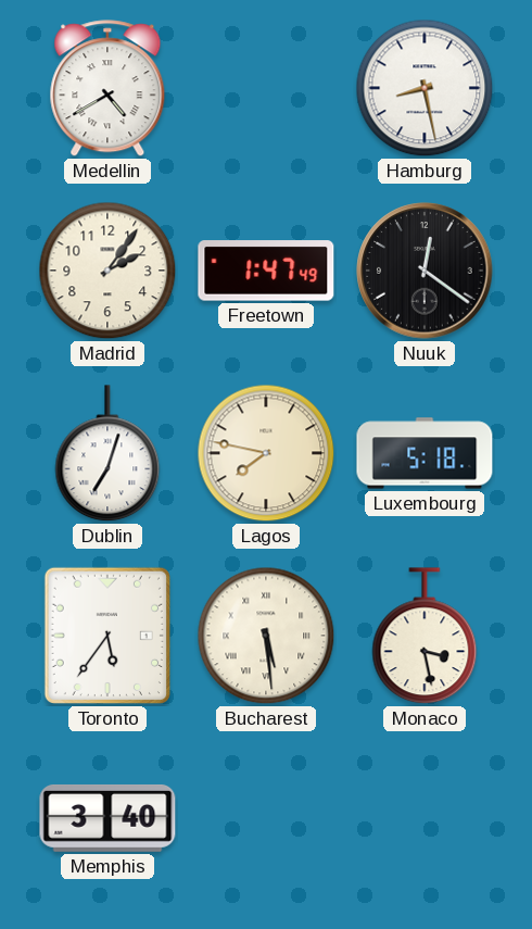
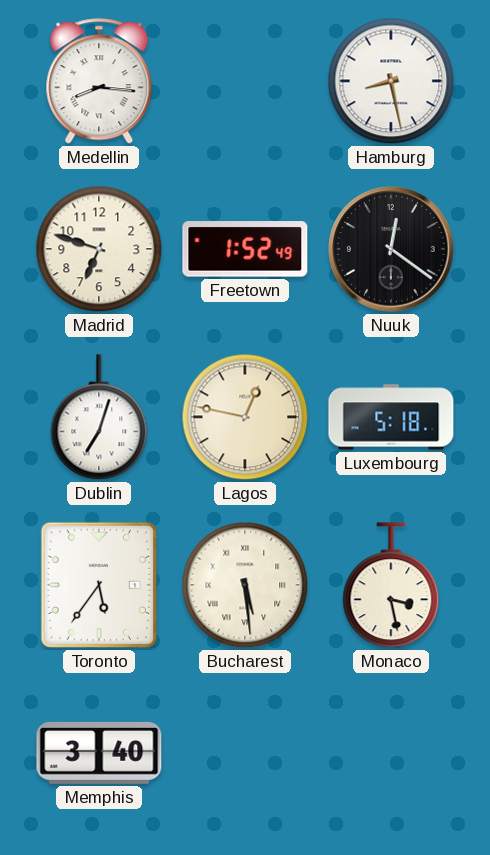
Medellin: 4:40 -> 8:16 (99, 82)
Madrid: 2:06 -> 6:48 (99, 249)
Freetown: 1:47 -> 1:52 (245, 249)
Lagos: 7:47 -> 12:47 (245, 417)
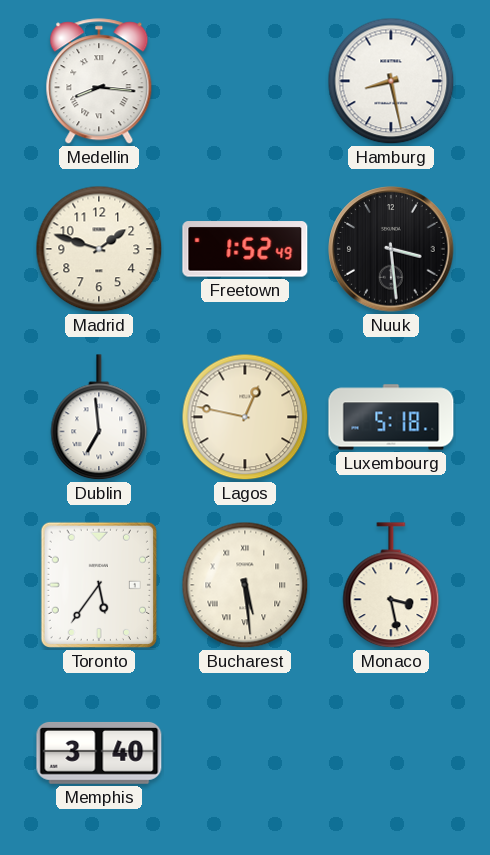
Madrid: 6:48 -> 1:48 (99, 249)
Nuuk: 12:21 -> 3:29 (391, 249)
Dublin: 7:03 -> 6:59 (99, 418)
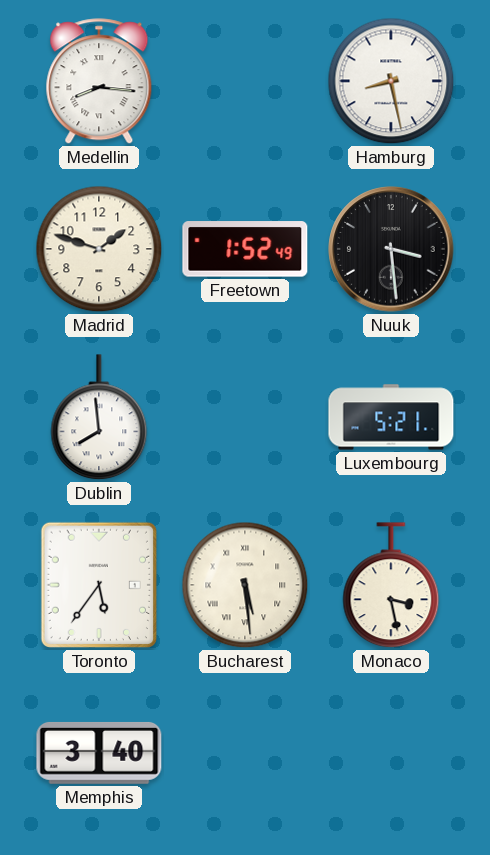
Dublin: 6:59 -> 7:59 (99, 418)
Lagos: 12:47 -> none (245, 417)
Luxembourg: 5:18 -> 5:21 (391, 417)
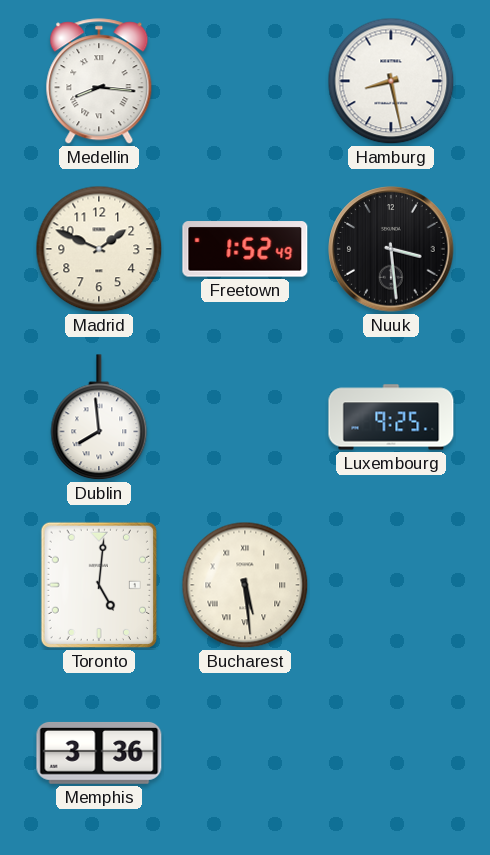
Madrid: 1:48 -> 1:49 (99, 249)
Luxembourg: 5:21 -> 9:25 (391, 417)
Toronto: 5:36 -> 5:01 (99, 585)
Monaco: 3:28 -> none (391, 586)
Memphis: 3:40 -> 3:36 (99, 753)
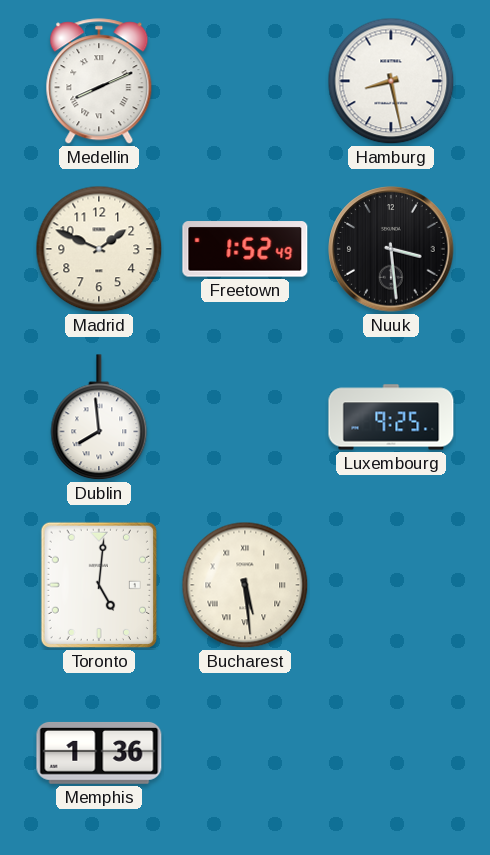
Medellin: 8:16 -> 8:11 (99, 82)
Memphis: 3:36 -> 1:36 (99, 753)
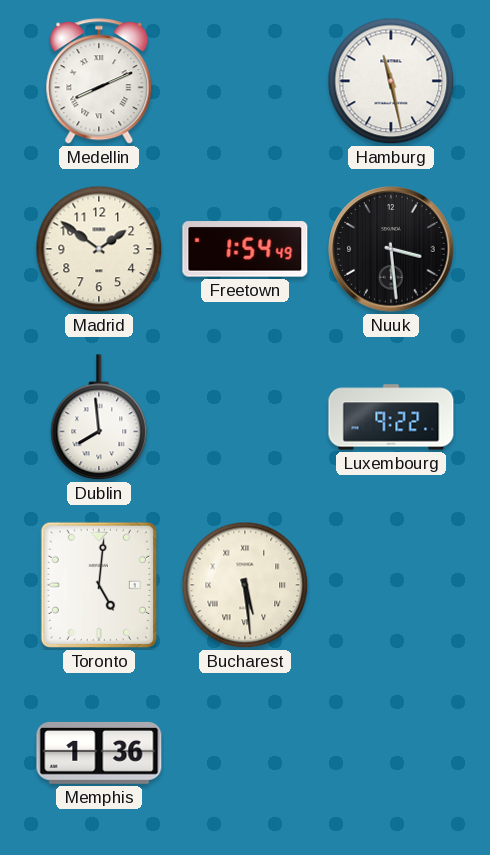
Hamburg: 8:28 -> 11:28 (391, 81)
Madrid: 1:49 -> 1:51 (99, 249)
Freetown: 1:52 -> 1:54 (245, 249)
Luxembourg: 9:25 -> 9:22 (391, 417)
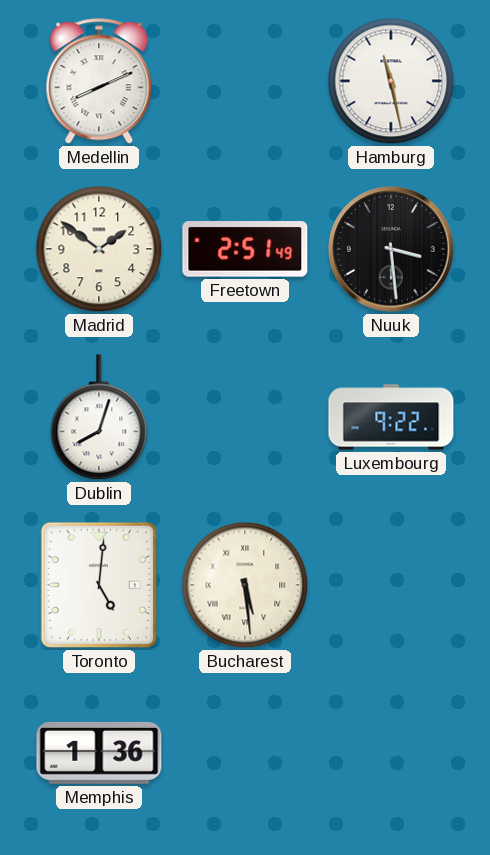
Freetown: 1:54 -> 2:51 (245, 249)
Dublin: 7:59 -> 8:03 (99, 418)
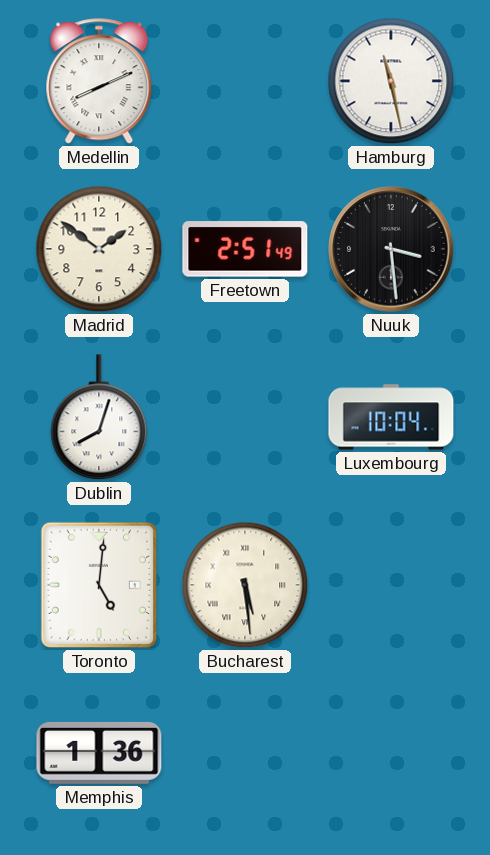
Luxembourg: 9:22 -> 10:04 (391, 417)
